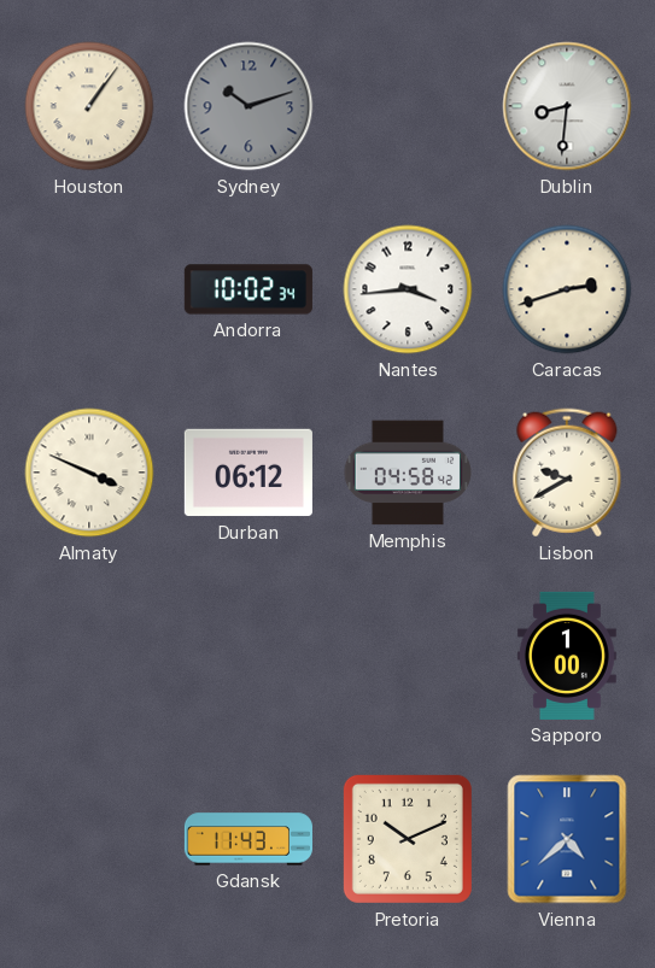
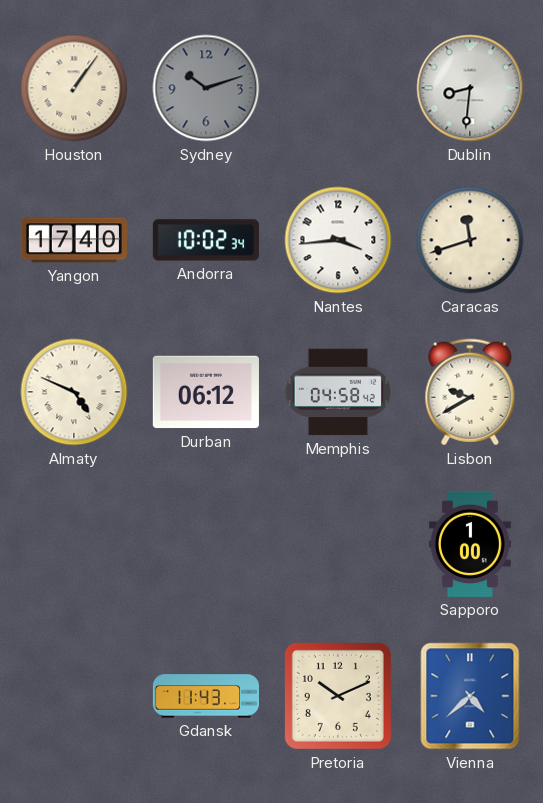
Yangon: none -> 17:40 (74, 240)
Caracas: 2:42 -> 11:42 (470, 240)
Almaty: 3:49 -> 4:49 (74, 392)
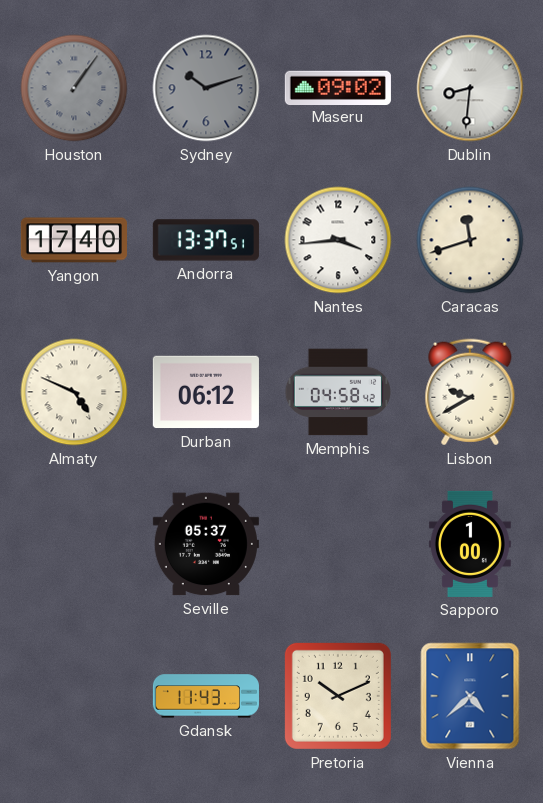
Houston dial: cream -> grey (74, 88)
Maseru: none -> 09:02 (338, 87)
Andorra: 10:02 -> 13:37 (206, 240)
Seville: none -> 05:37 (206, 544)
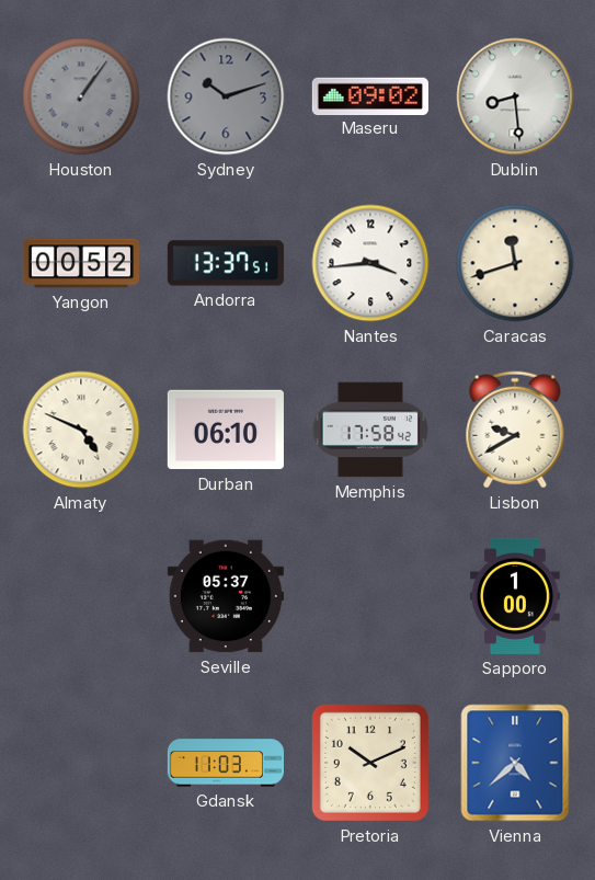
Dublin: 8:31 -> 8:29 (515, 96)
Yangon: 17:40 -> 00:52 (81, 263)
Durban: 06:12 -> 06:10 (226, 430)
Memphis: 04:58 -> 17:58 (370, 430)
Gdansk: 11:43 -> 11:03 (226, 763)
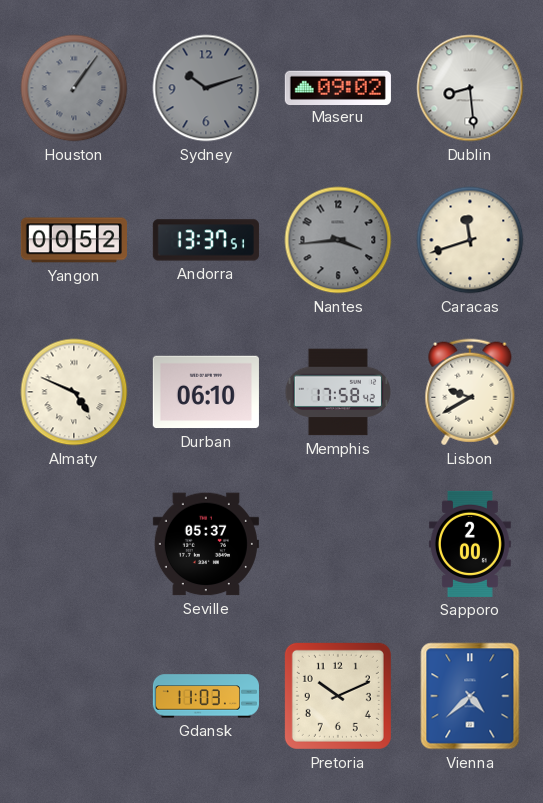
Nantes dial: white -> grey (338, 240)
Sapporo: 1:00 -> 2:00 (470, 544)
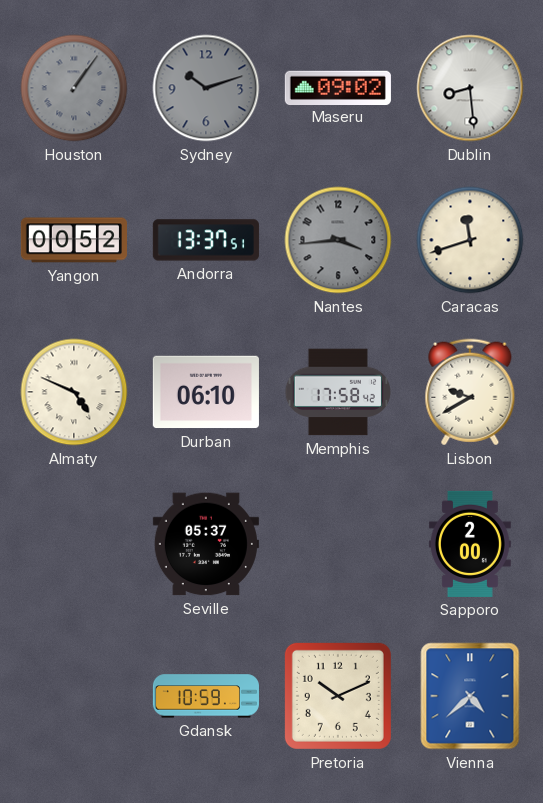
Gdansk: 11:03 -> 10:59 (206, 696)
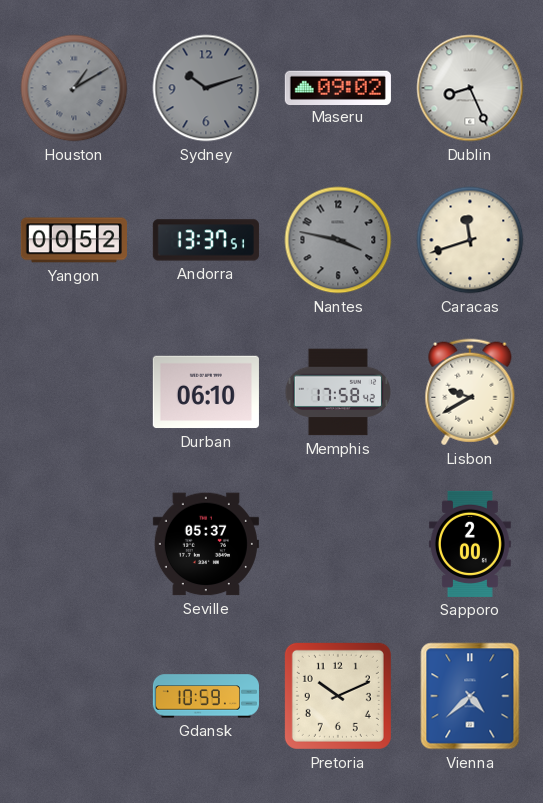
Houston: 1:06 -> 1:10 (74, 88)
Dublin: 8:29 -> 8:26 (470, 88)
Nantes: 3:44 -> 3:47 (338, 240)
Almaty: 4:49 -> none (74, 392)
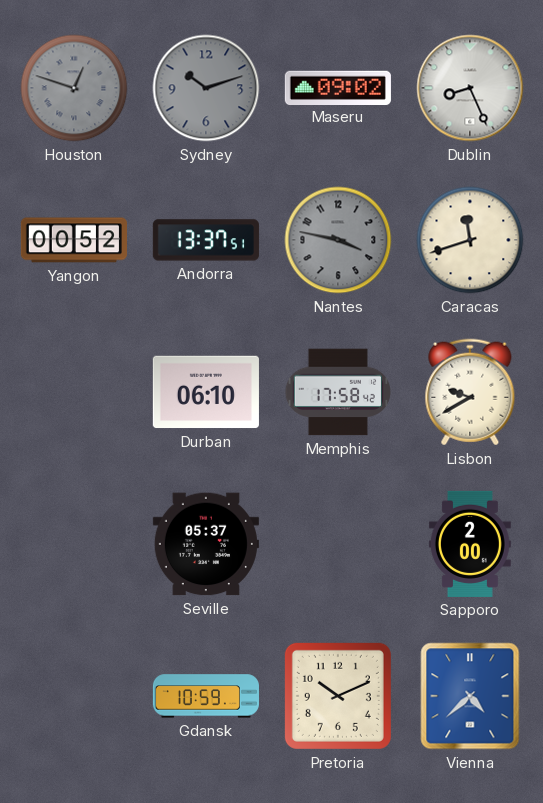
Houston: 1:10 -> 12:48 (74, 88)
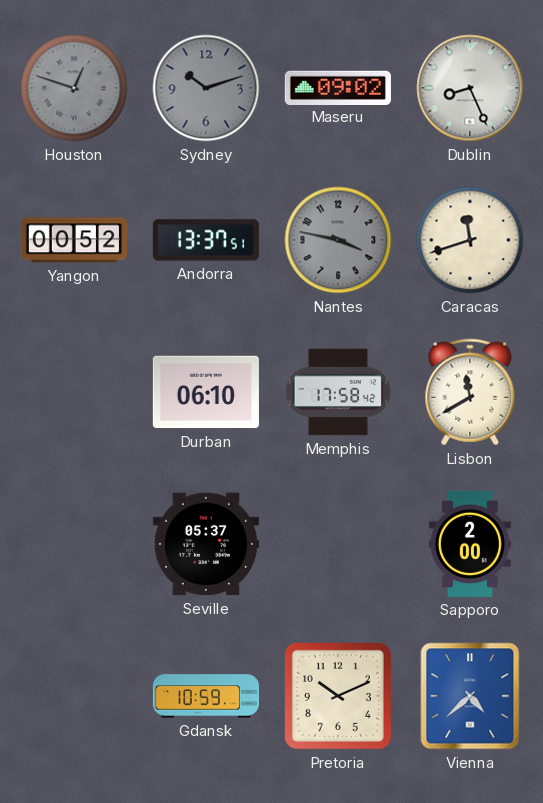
Lisbon: 9:40 -> 11:40 (470, 392)
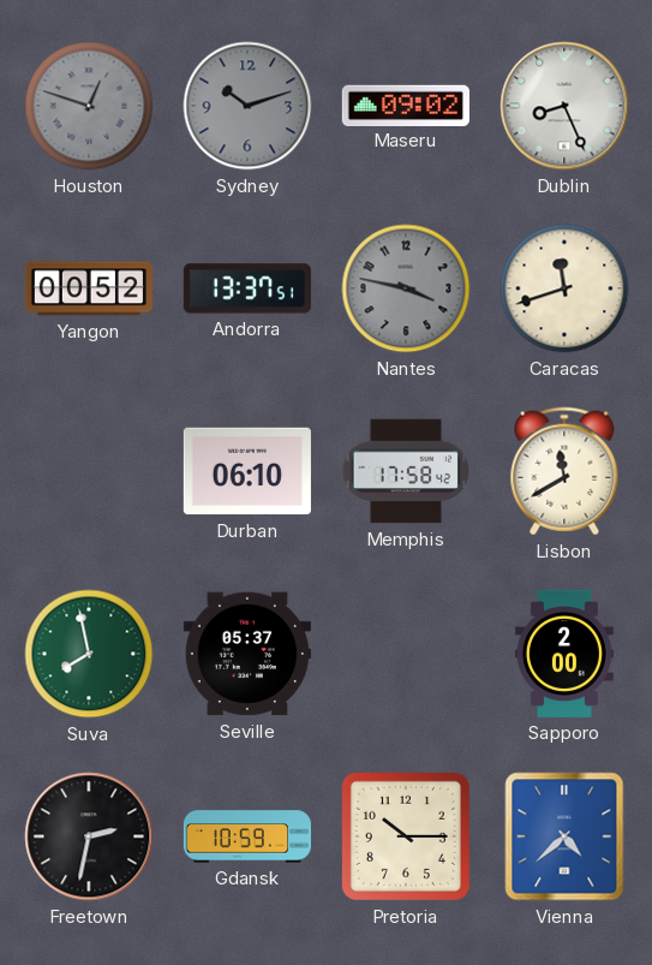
Suva: none -> 7:58 (89, 654)
Freetown: none -> 2:32 (89, 836)
Pretoria: 10:11 -> 10:15 (406, 836)
